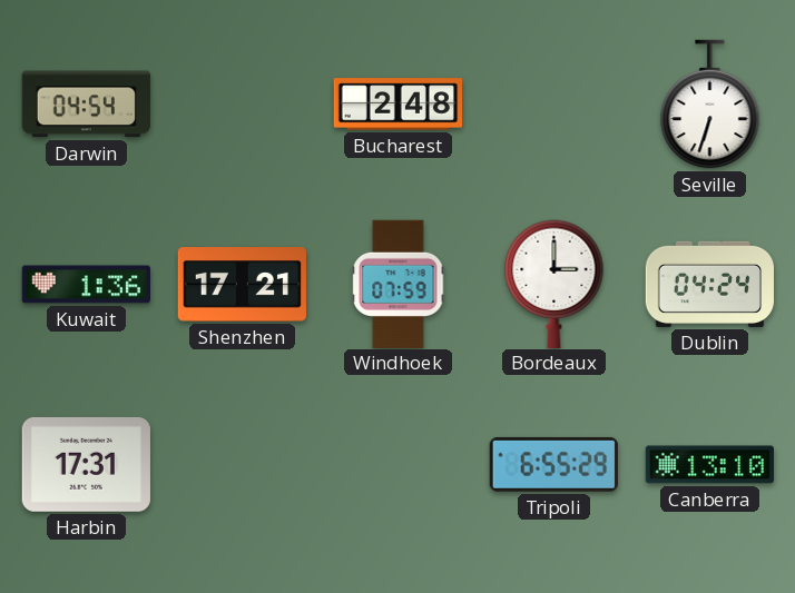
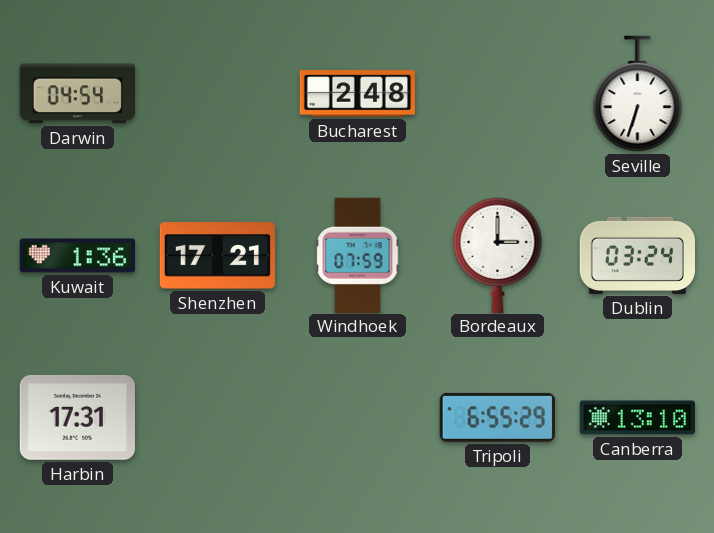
Dublin: 04:24 -> 03:24 (637, 255)
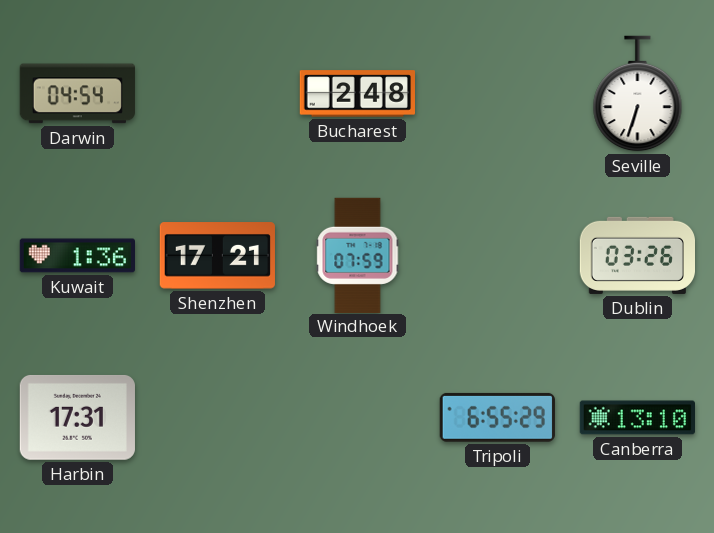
Bordeaux: 3:00 -> none (498, 255)
Dublin: 03:24 -> 03:26 (637, 255)
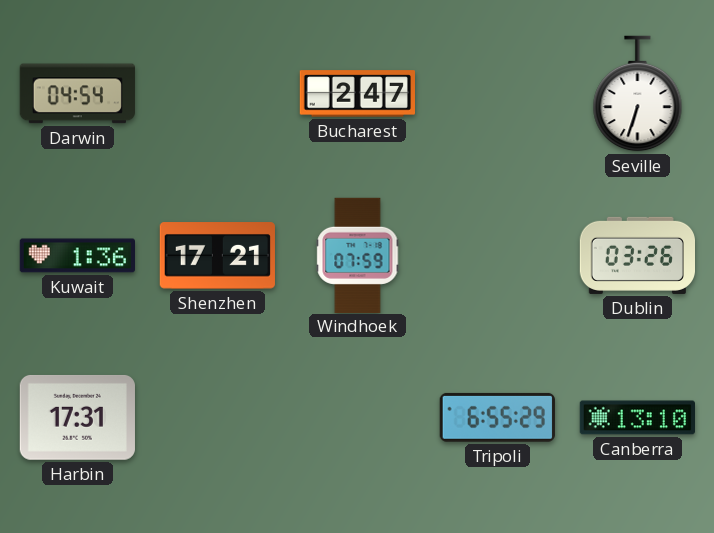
Bucharest: 2:48 -> 2:47 (357, 94)
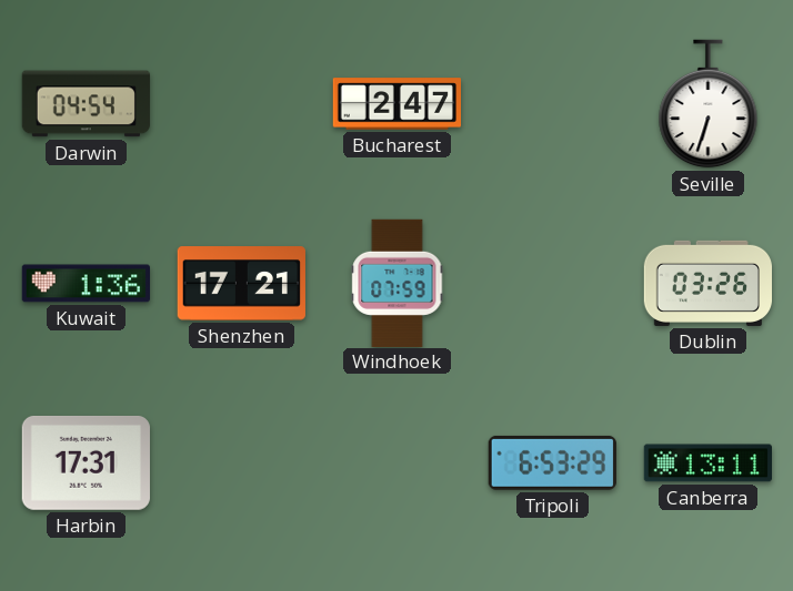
Tripoli: 6:55 -> 6:53 (552, 462)
Canberra: 13:10 -> 13:11 (707, 463)
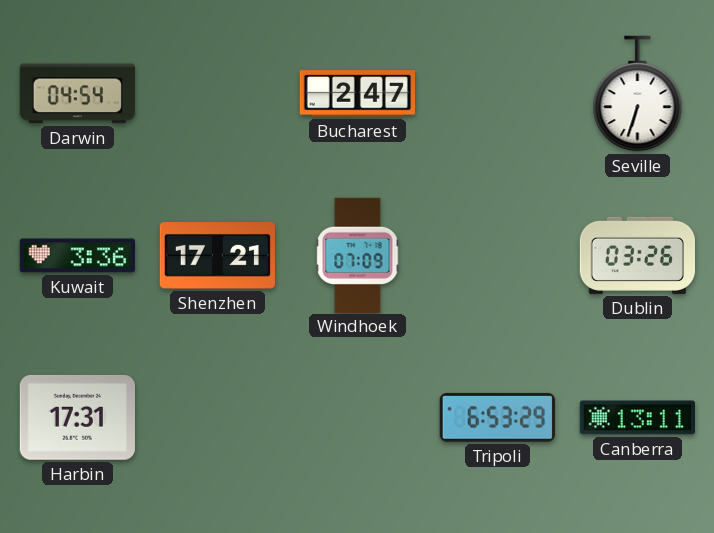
Kuwait: 1:36 -> 3:36 (77, 256)
Windhoek: 07:59 -> 07:09 (358, 255)
